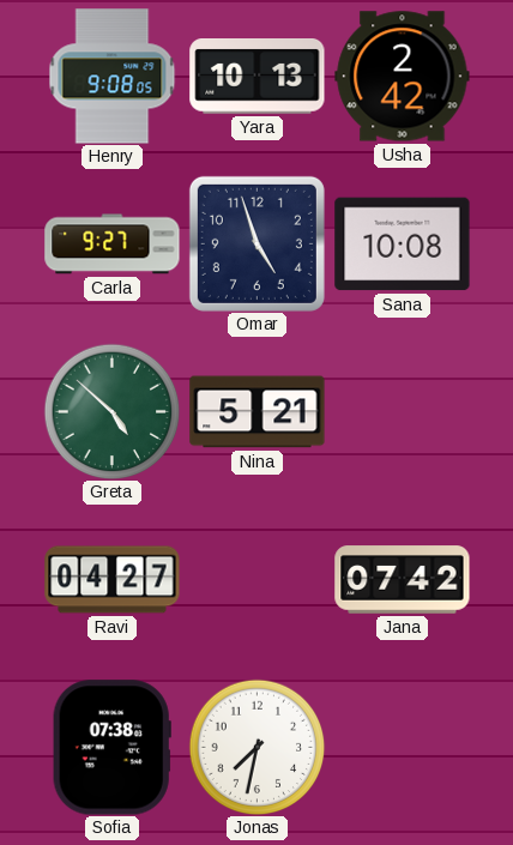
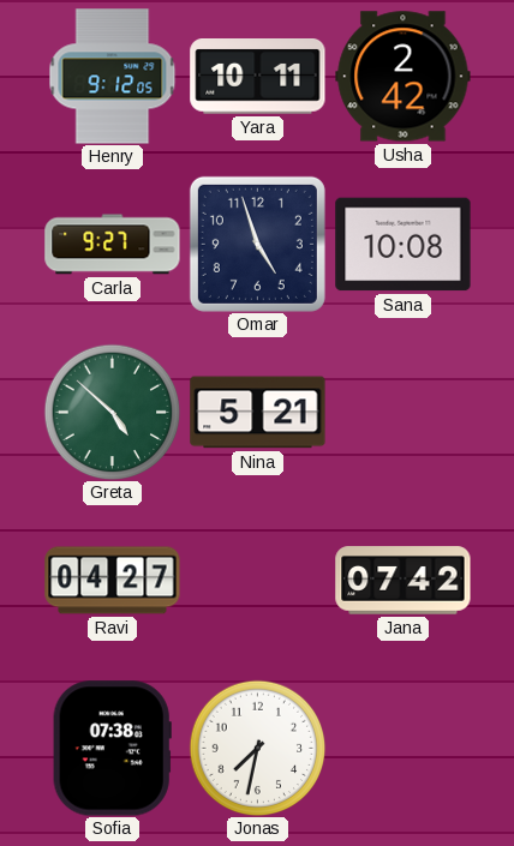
Henry: 9:08 -> 9:12 (113, 77)
Yara: 10:13 -> 10:11 (258, 77)
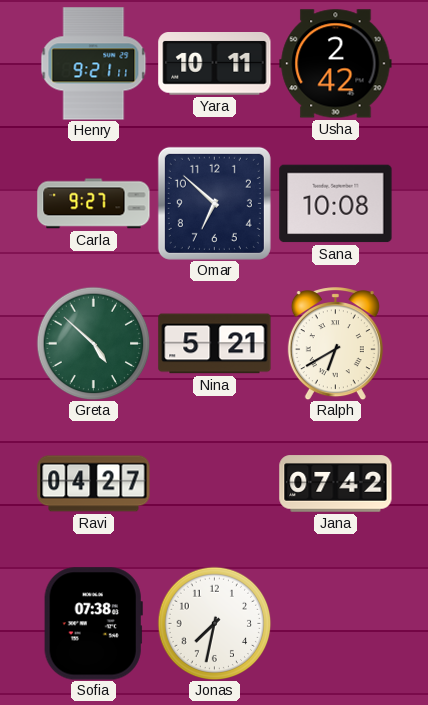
Henry: 9:12 -> 9:21 (94, 64)
Omar: 4:57 -> 6:52 (214, 203)
Ralph: none -> 6:40 (335, 344)
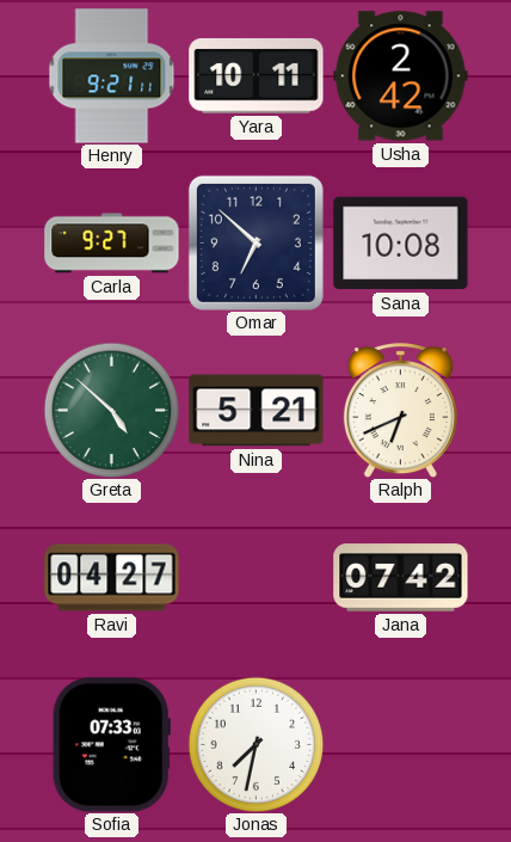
Ralph: 6:40 -> 6:41 (400, 411)
Sofia: 07:38 -> 07:33 (111, 745)
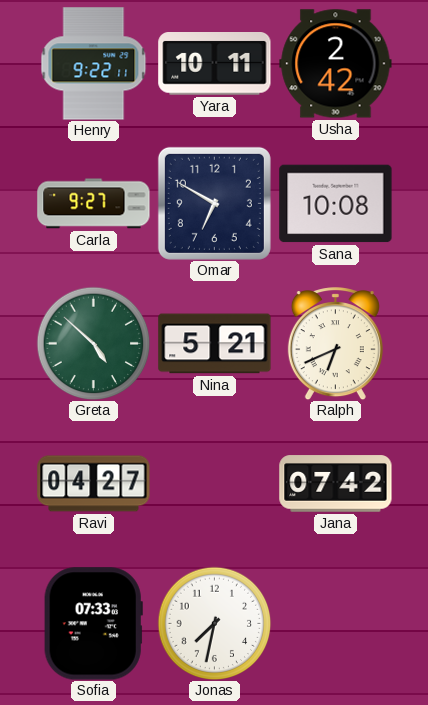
Henry: 9:21 -> 9:22 (94, 64)
Omar: 6:52 -> 6:50 (214, 203)
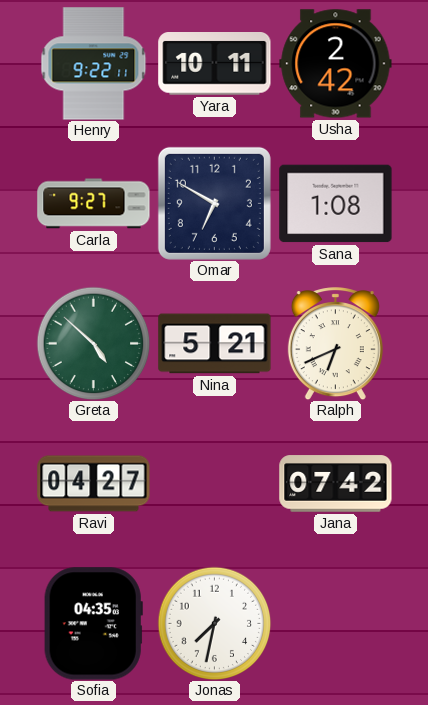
Sana: 10:08 -> 1:08 (336, 204)
Sofia: 07:33 -> 04:35 (93, 624)
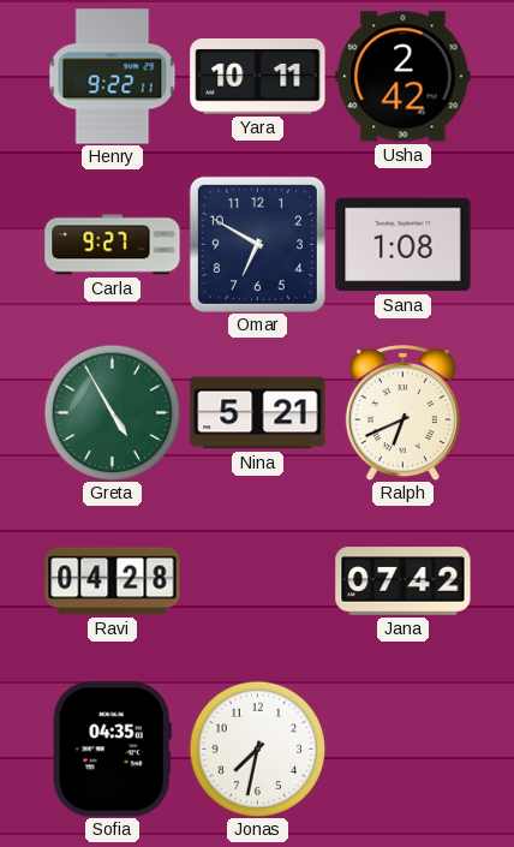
Greta: 4:52 -> 4:55 (112, 412)
Ravi: 04:27 -> 04:28 (113, 581)
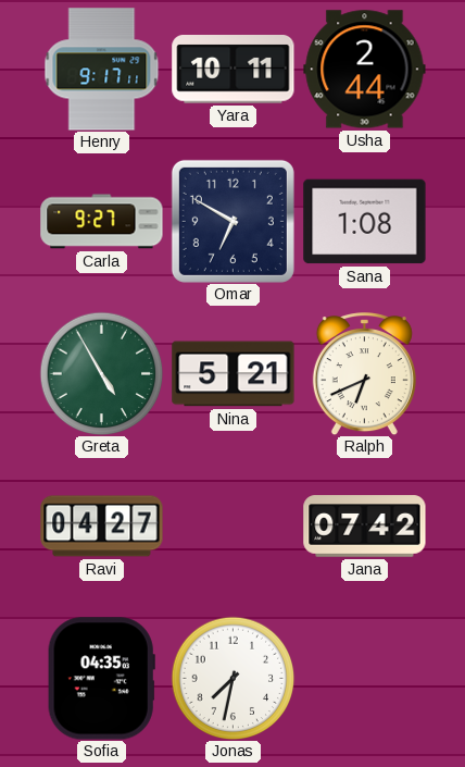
Henry: 9:22 -> 9:17 (102, 70)
Usha: 2:42 -> 2:44 (365, 70)
Ravi: 04:28 -> 04:27 (102, 527)
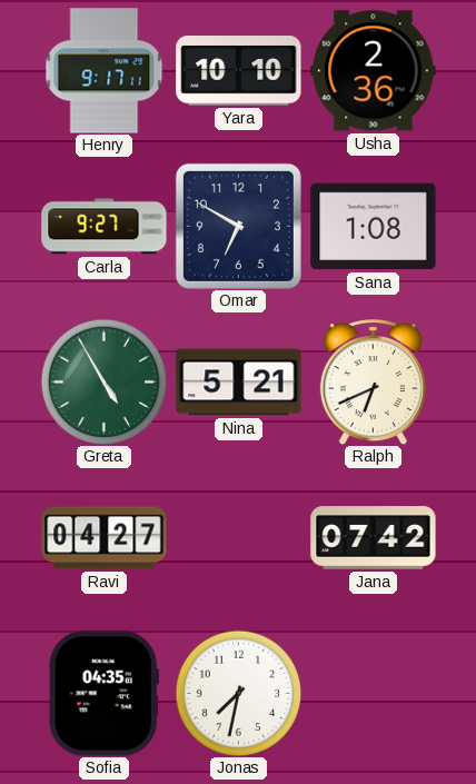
Yara: 10:11 -> 10:10 (239, 71)
Usha: 2:44 -> 2:36 (374, 71)
